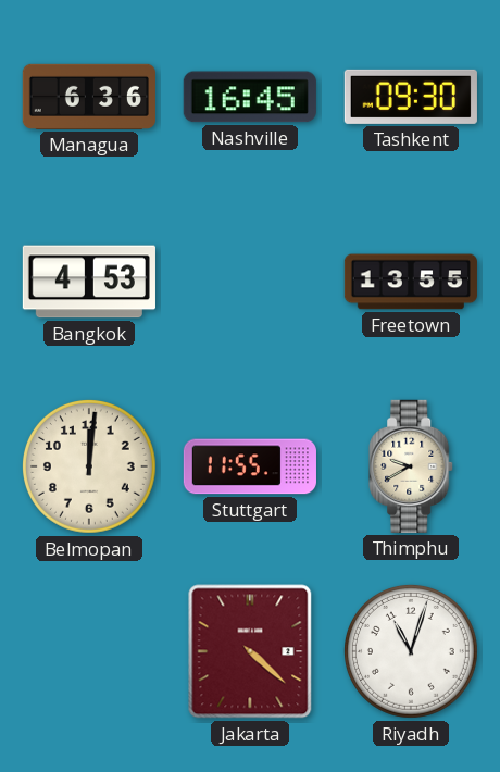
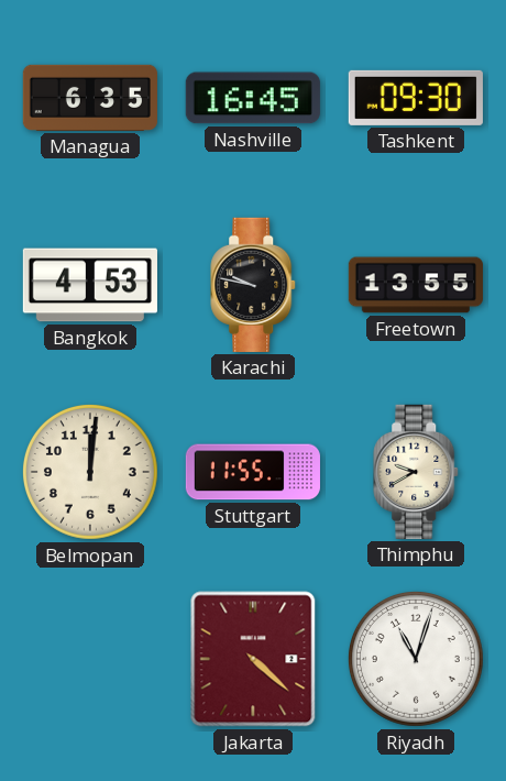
Managua: 6:36 -> 6:35 (90, 98)
Karachi: none -> 9:47 (254, 285)
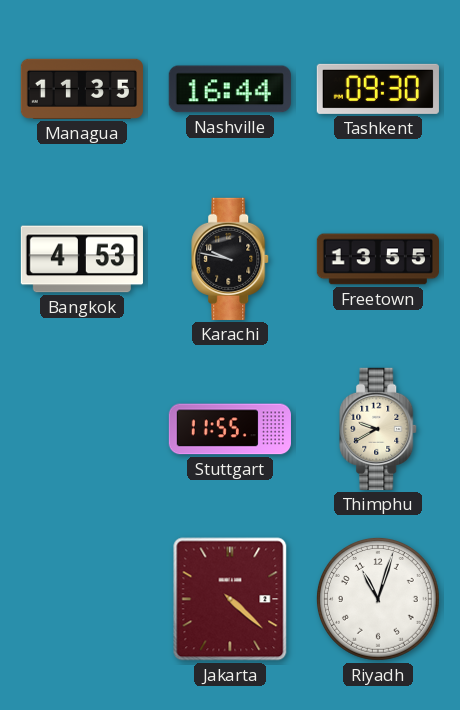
Managua: 6:35 -> 11:35 (82, 89)
Nashville: 16:45 -> 16:44 (230, 89)
Belmopan: 12:01 -> none (90, 472)
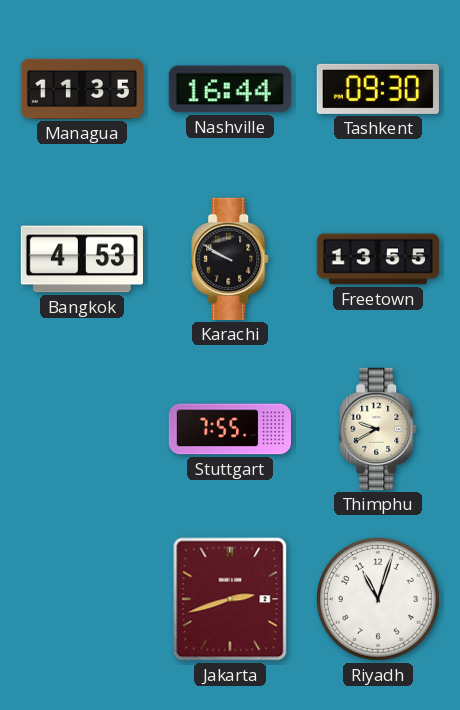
Karachi: 9:47 -> 9:50 (231, 259)
Stuttgart: 11:55 -> 7:55 (230, 429)
Jakarta: 4:22 -> 2:42 (230, 599)
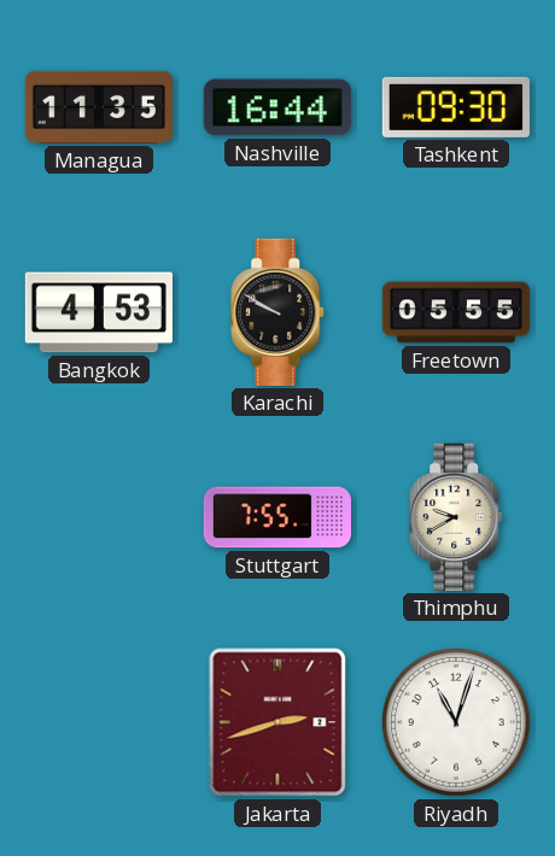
Freetown: 13:55 -> 05:55 (456, 312)
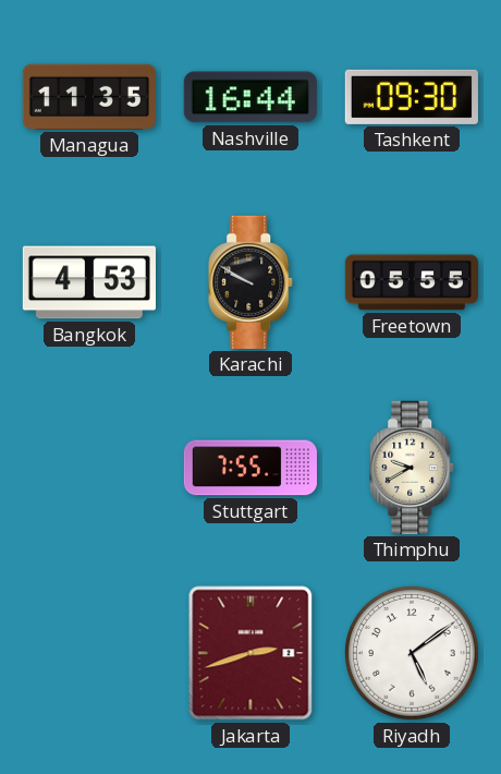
Riyadh: 11:03 -> 5:09 (412, 653)
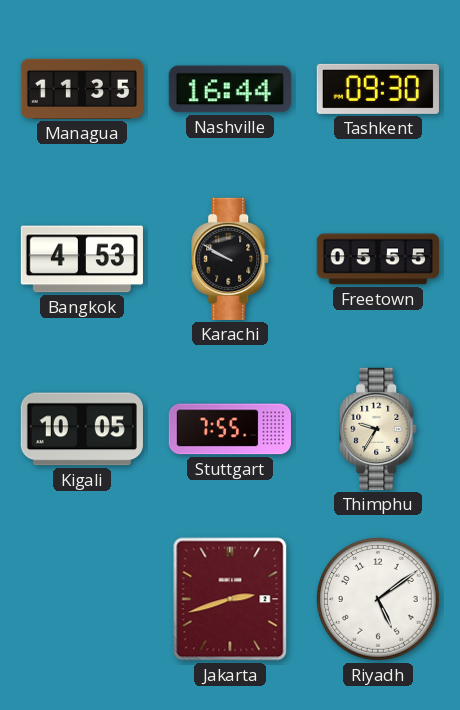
Kigali: none -> 10:05 (82, 429)
Thimphu: 9:40 -> 9:35 (379, 429)
